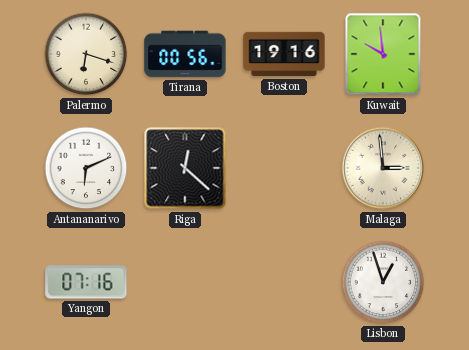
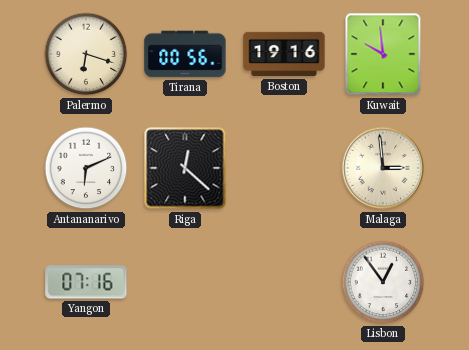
Lisbon: 12:57 -> 12:54 (383, 282)
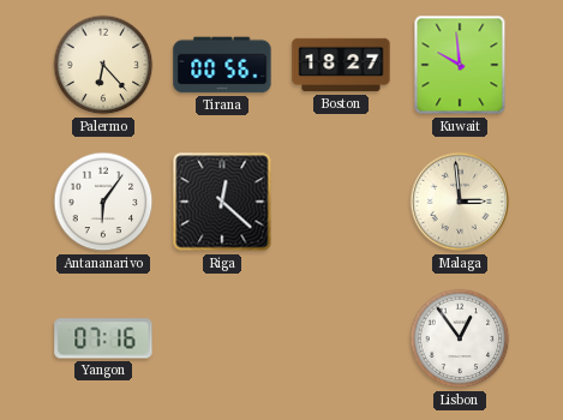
Palermo: 6:18 -> 6:23 (103, 65)
Boston: 19:16 -> 18:27 (341, 65)
Antananarivo: 6:11 -> 6:06 (103, 202)
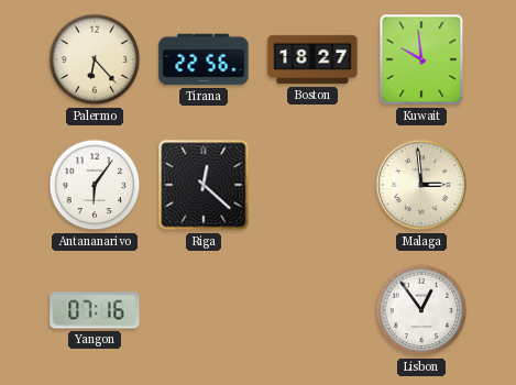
Tirana: 00:56 -> 22:56 (204, 59)
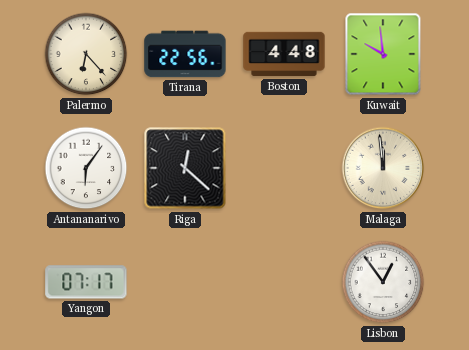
Boston: 18:27 -> 4:48 (284, 54)
Malaga: 2:59 -> 11:59 (383, 168)
Yangon: 07:16 -> 07:17 (86, 282)
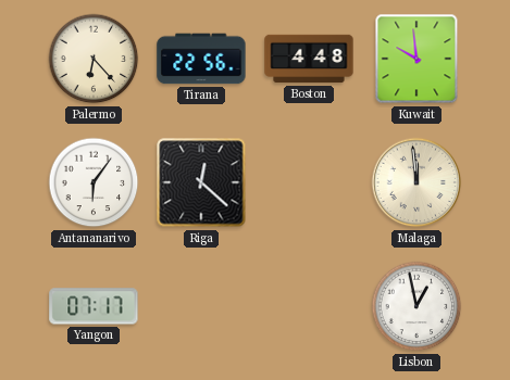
Lisbon: 12:54 -> 12:58 (416, 306)
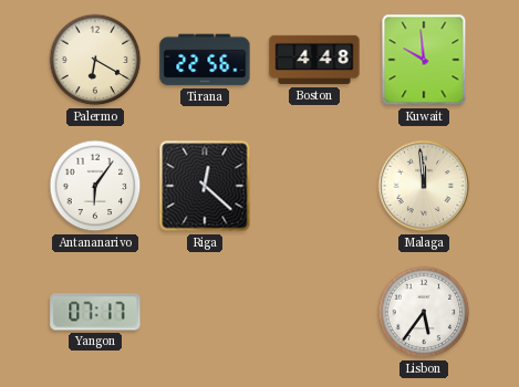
Palermo: 6:23 -> 6:20 (95, 60)
Lisbon: 12:58 -> 5:36 (424, 312)
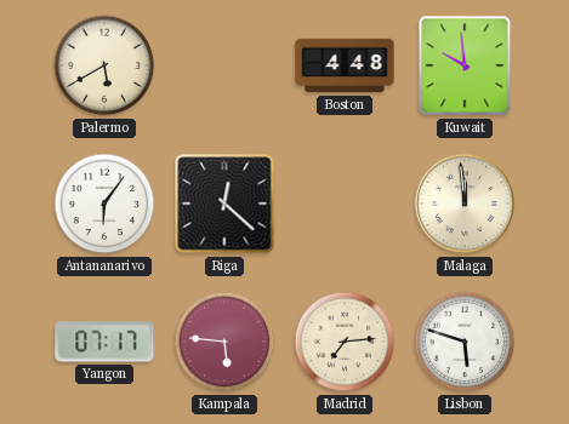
Palermo: 6:20 -> 5:40 (104, 65)
Tirana: 22:56 -> none (205, 60)
Kampala: none -> 5:46 (224, 342)
Madrid: none -> 7:14 (345, 342)
Lisbon: 5:36 -> 5:48 (465, 342)
